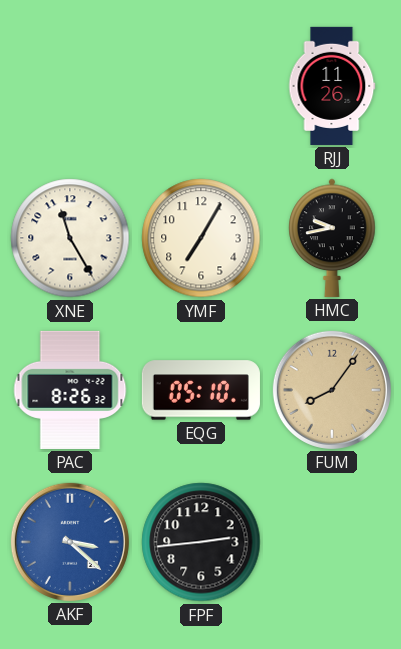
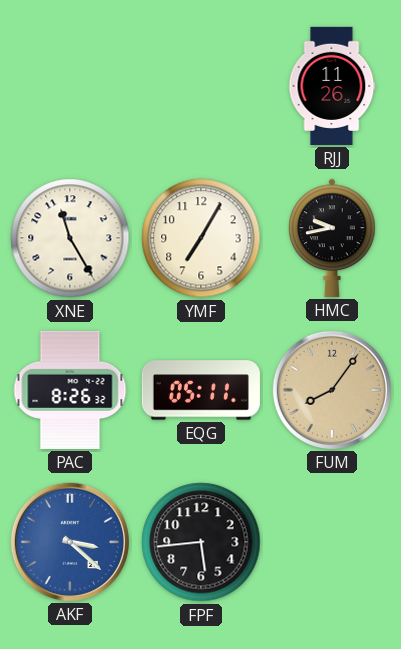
EQG: 05:10 -> 05:11 (201, 390)
FPF: 2:44 -> 5:44 (201, 542)
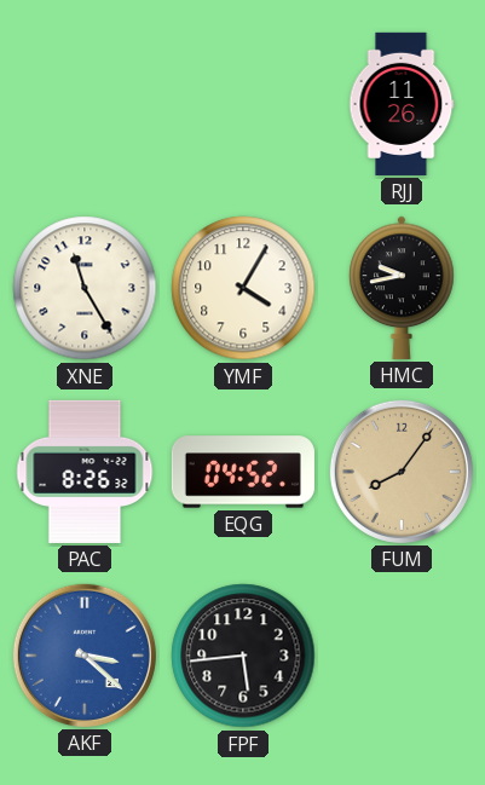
YMF: 7:05 -> 4:05 (243, 288)
EQG: 05:11 -> 04:52 (243, 472)
